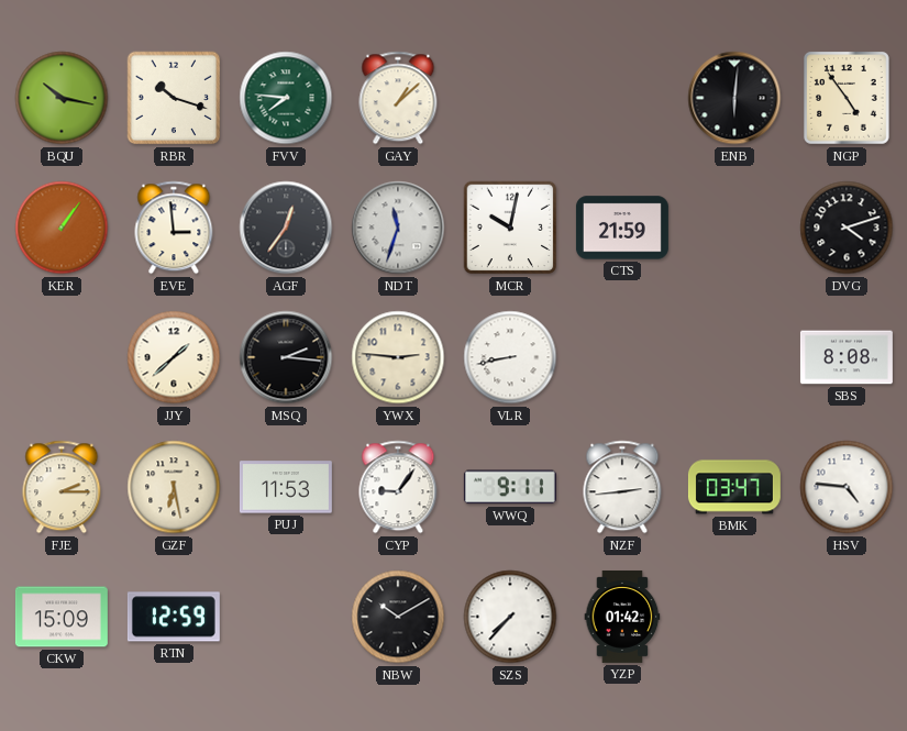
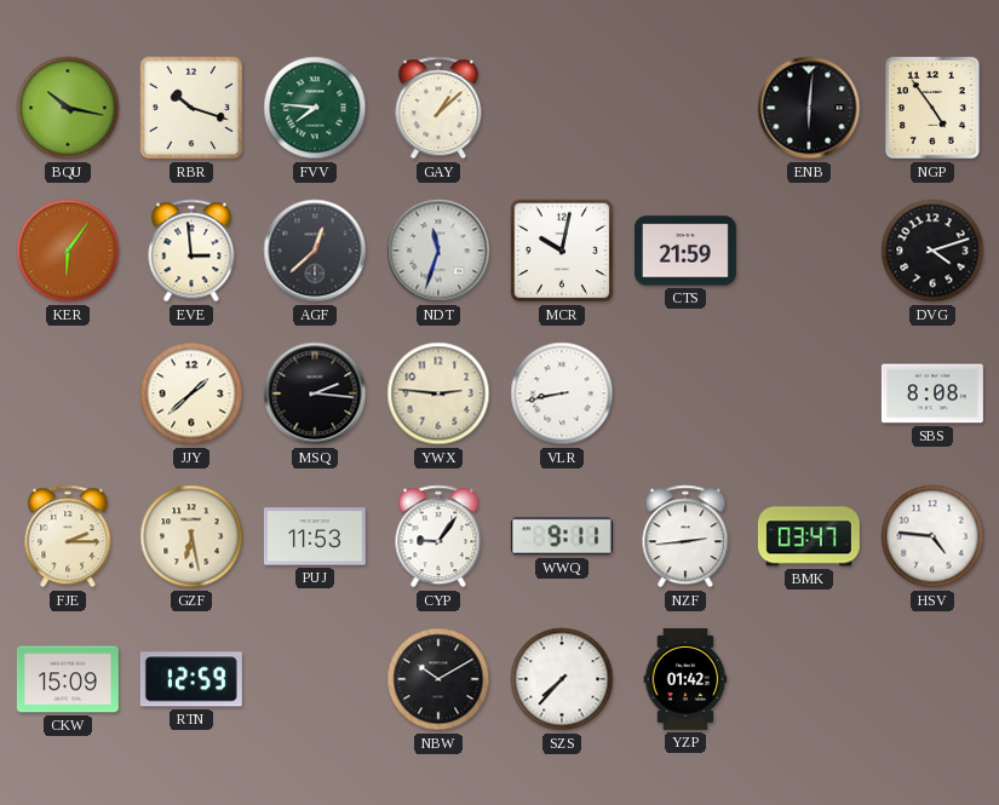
KER: 1:06 -> 6:06 (68, 251)
AGF: 12:36 -> 12:38 (315, 251)
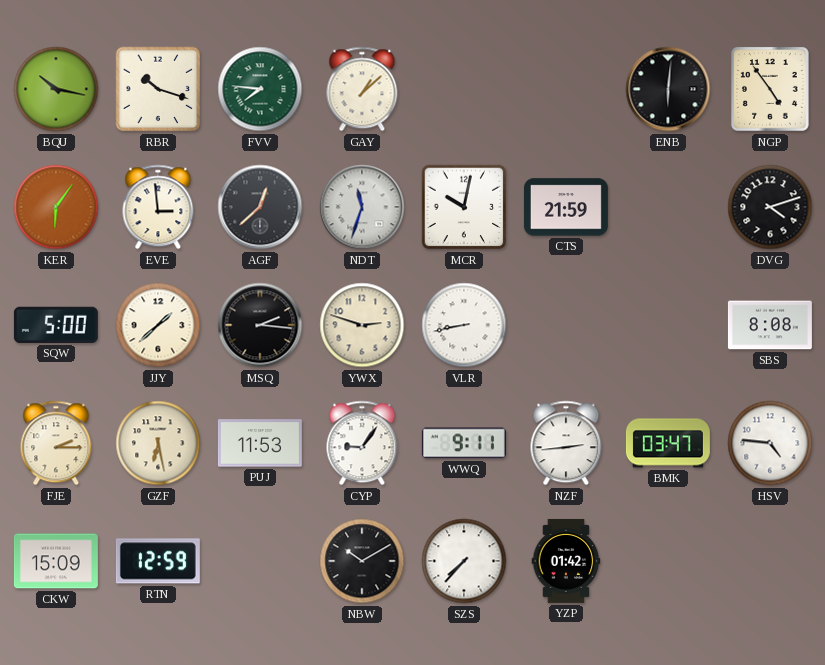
SQW: none -> 5:00 (56, 325)
YWX: 2:46 -> 2:48 (362, 325)
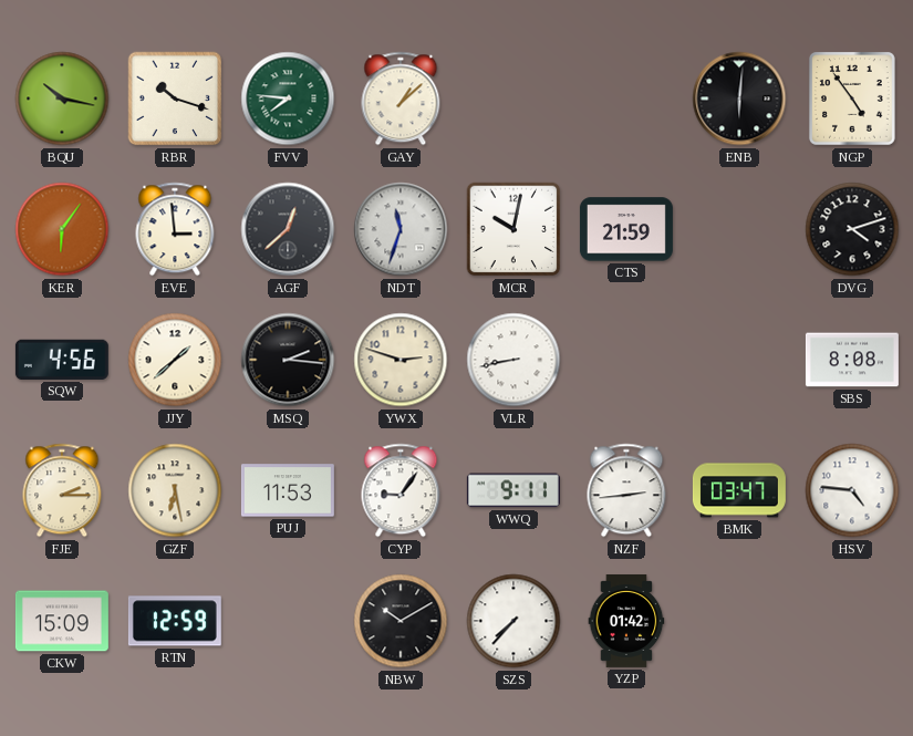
SQW: 5:00 -> 4:56 (62, 360)
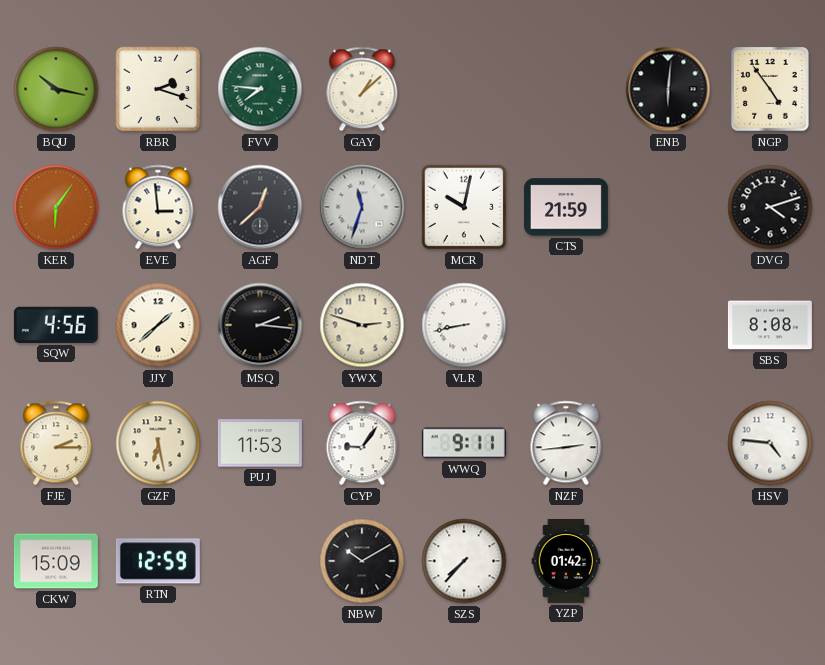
RBR: 10:18 -> 2:18 (158, 89)
BMK: 03:47 -> none (739, 490)
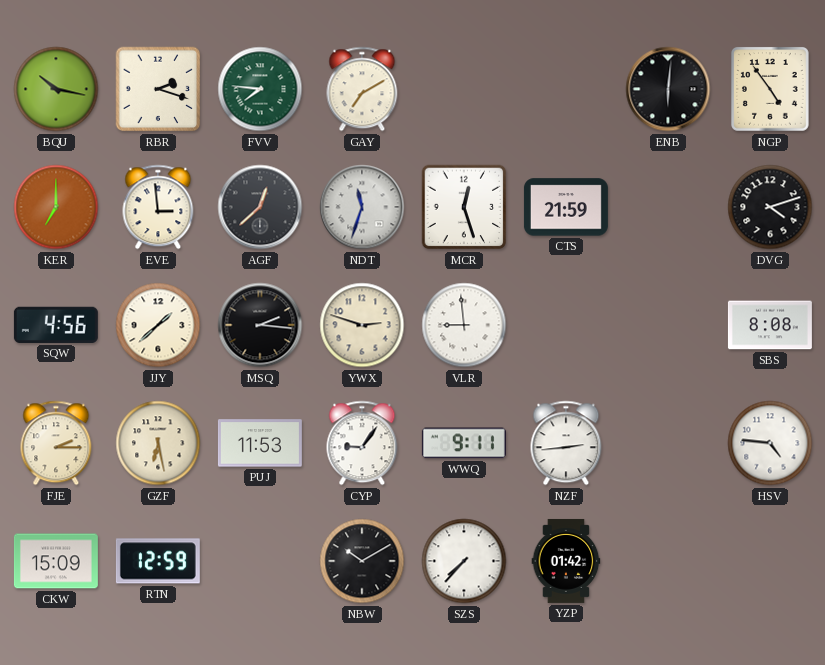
GAY: 1:08 -> 7:10 (362, 89)
KER: 6:06 -> 7:00 (56, 207)
MCR: 10:02 -> 12:27 (464, 207)
VLR: 8:43 -> 8:59 (464, 325)
